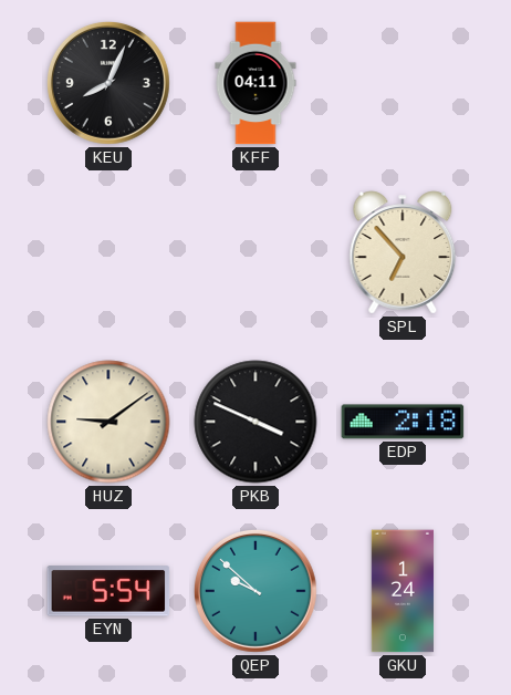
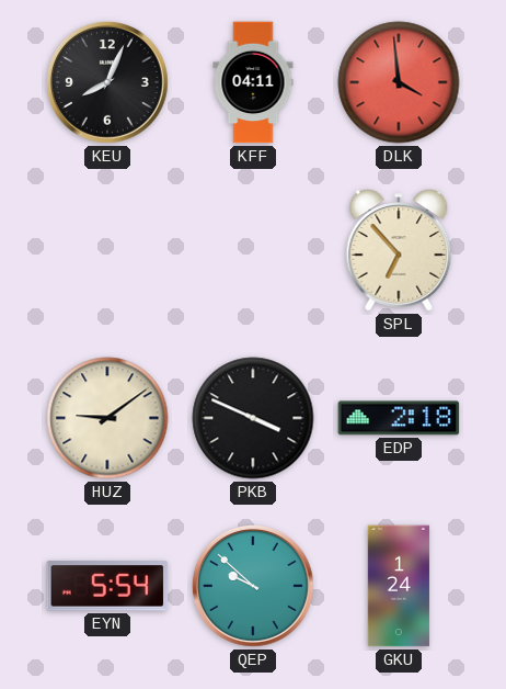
DLK: none -> 3:59 (399, 82)
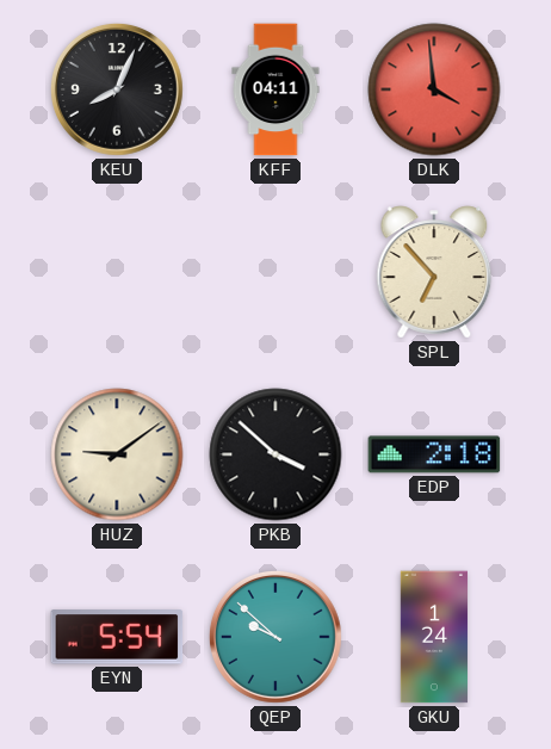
PKB: 3:49 -> 3:52 (275, 454)
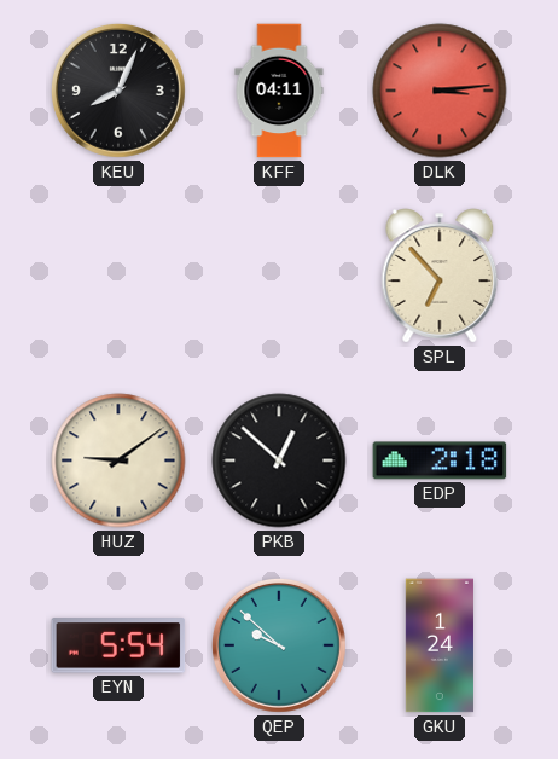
DLK: 3:59 -> 3:14 (440, 91)
PKB: 3:52 -> 12:52 (279, 460)
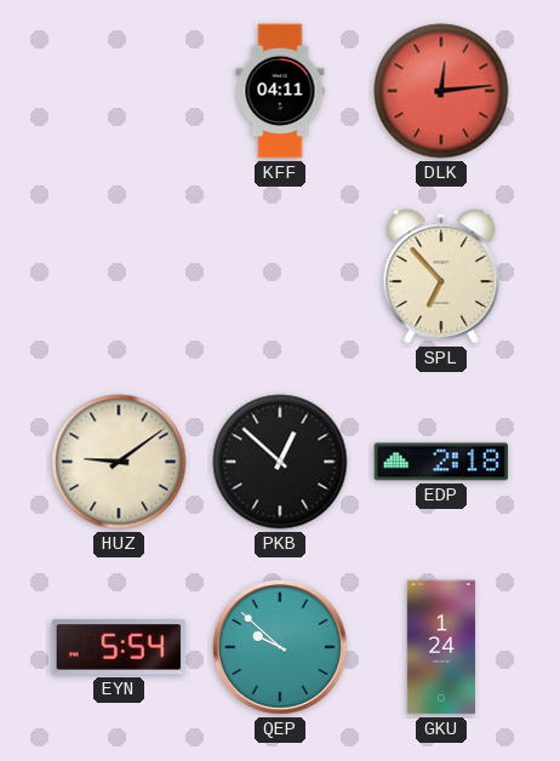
KEU: 8:04 -> none (118, 92)
DLK: 3:14 -> 12:14 (441, 91)
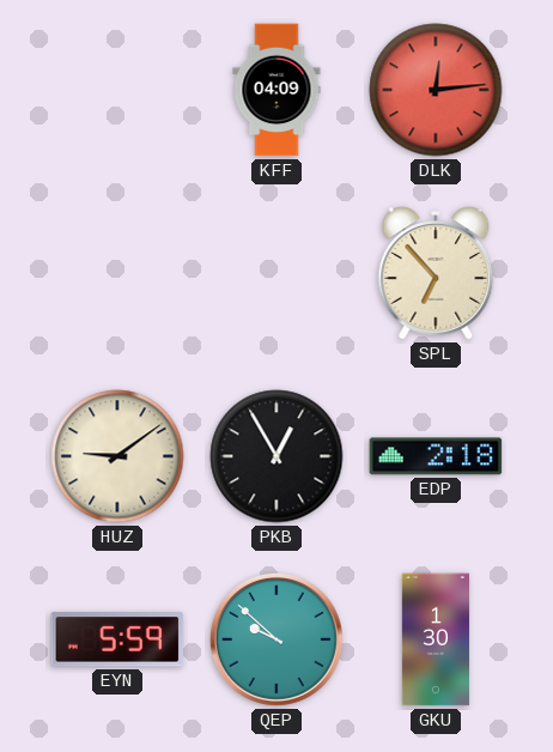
KFF: 04:11 -> 04:09 (276, 90)
PKB: 12:52 -> 12:55 (276, 456)
EYN: 5:54 -> 5:59 (117, 639)
GKU: 1:24 -> 1:30 (436, 639)
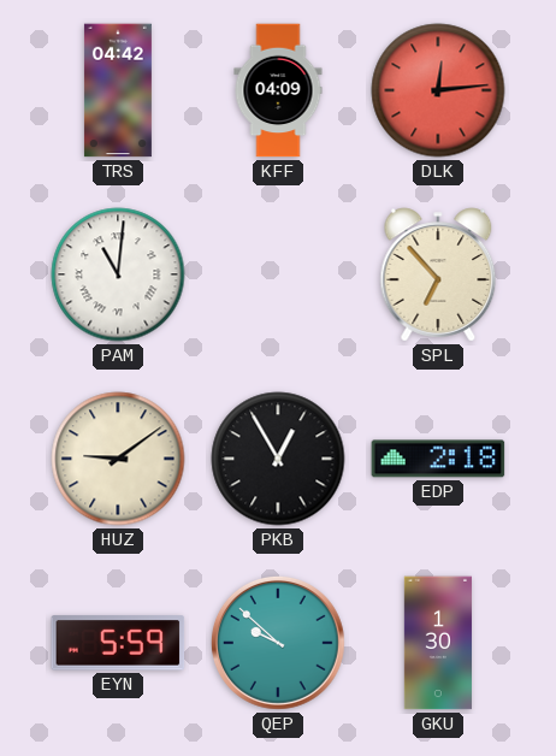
TRS: none -> 04:42 (118, 90)
PAM: none -> 11:01 (118, 274)
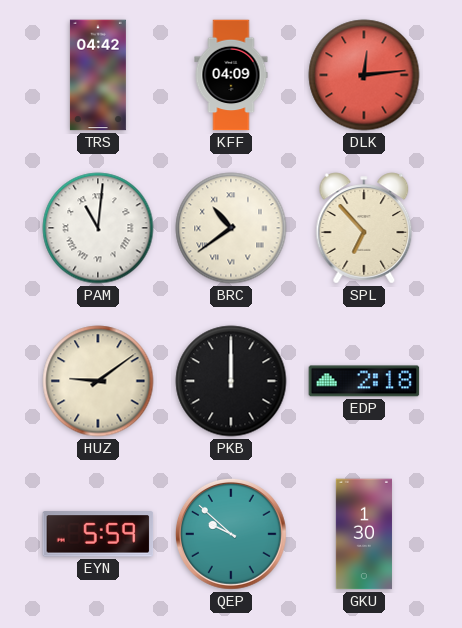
BRC: none -> 10:39 (231, 228)
PKB: 12:55 -> 12:00 (231, 381)
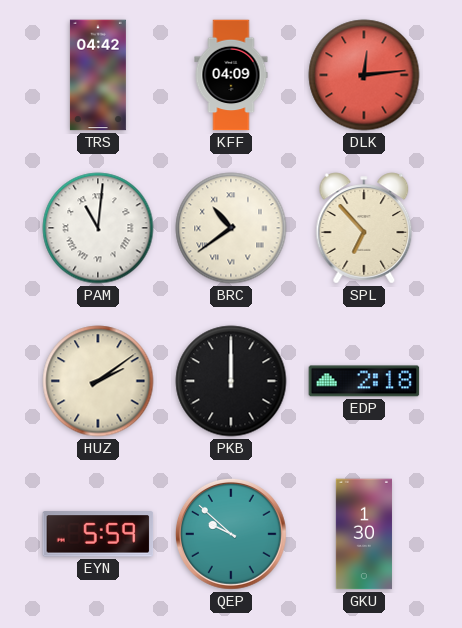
HUZ: 9:09 -> 2:09 (98, 381)
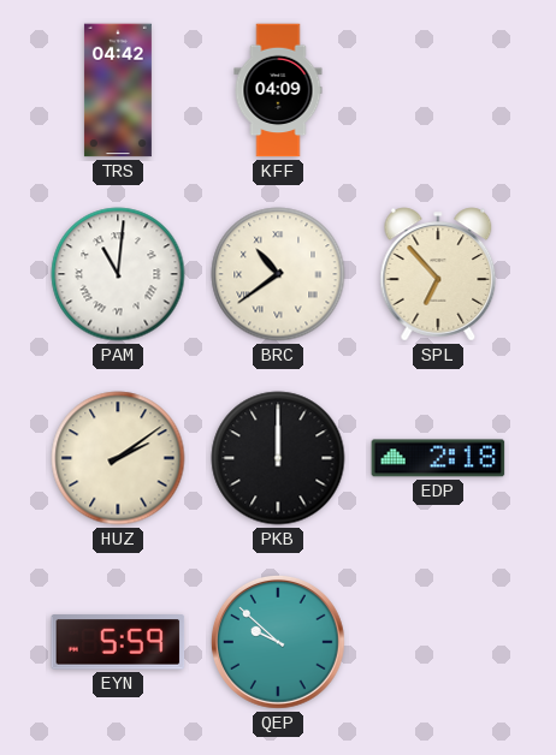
DLK: 12:14 -> none (364, 75)
GKU: 1:30 -> none (364, 534)
